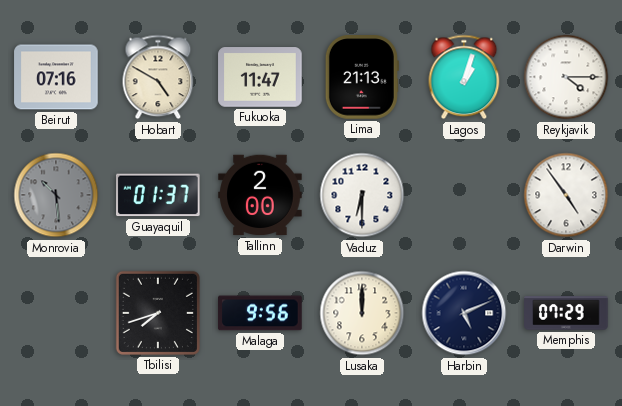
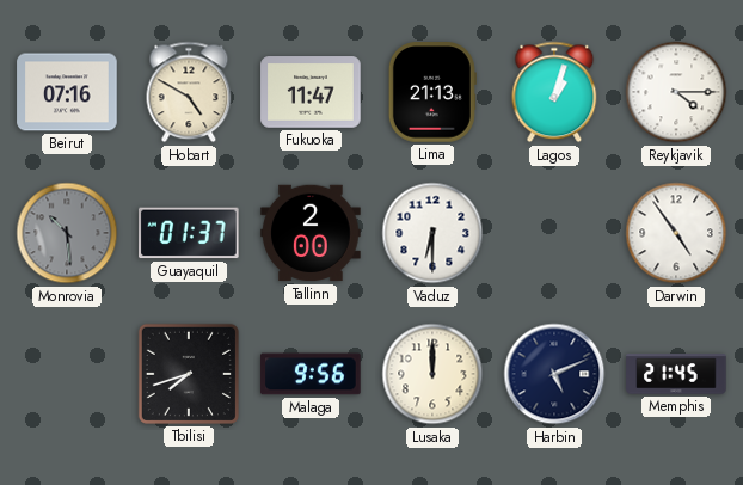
Memphis: 07:29 -> 21:45 (676, 374)
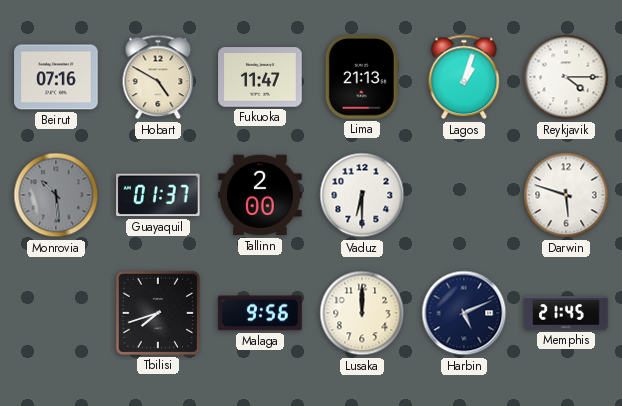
Darwin: 4:54 -> 5:48 (566, 195)
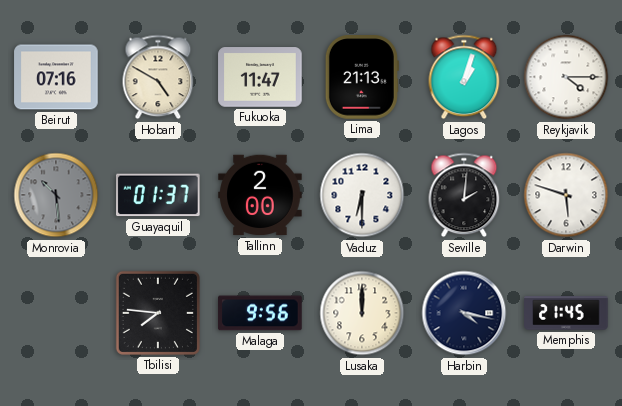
Seville: none -> 2:01 (464, 195)
Tbilisi: 7:42 -> 7:46 (158, 313)
Harbin: 5:11 -> 4:17 (464, 313)
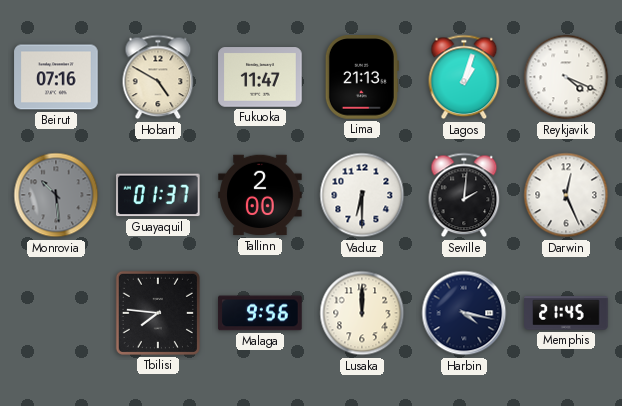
Reykjavik: 4:15 -> 4:19 (566, 77)
Darwin: 5:48 -> 12:26 (566, 195)
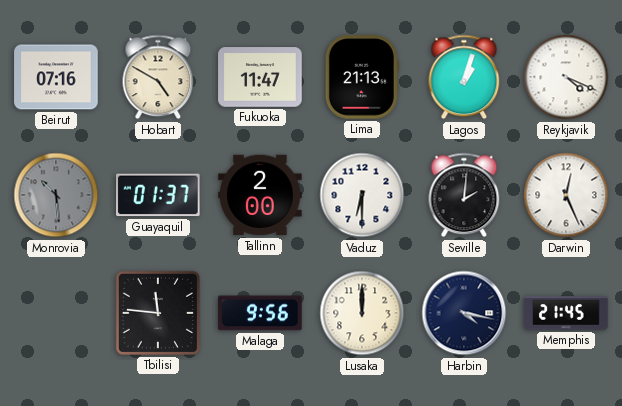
Tbilisi: 7:46 -> 11:46 (158, 313)
